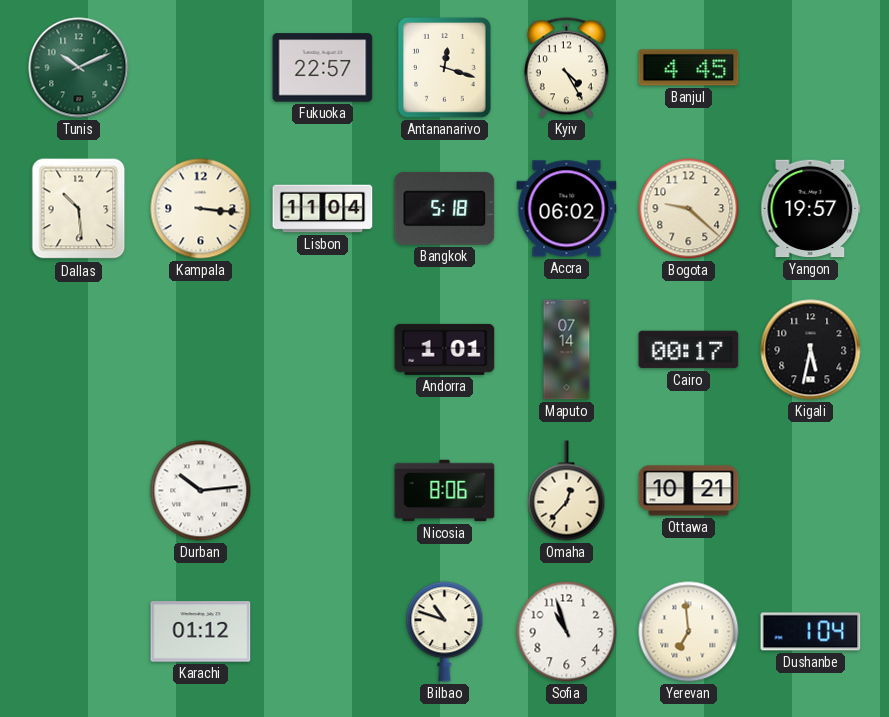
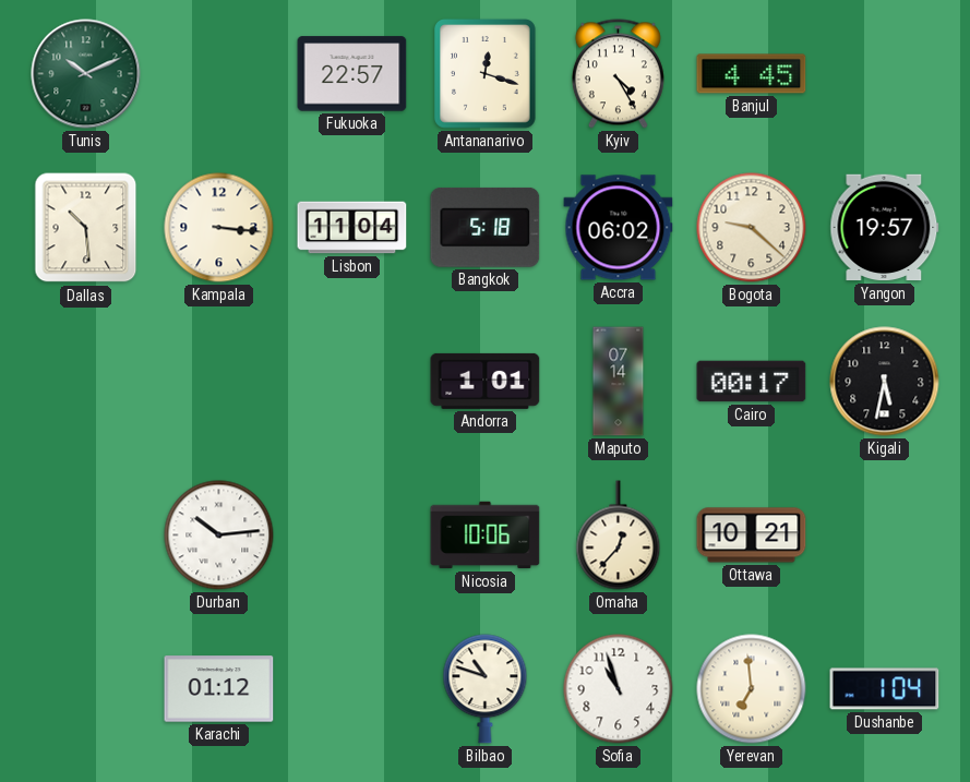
Nicosia: 8:06 -> 10:06 (486, 536)
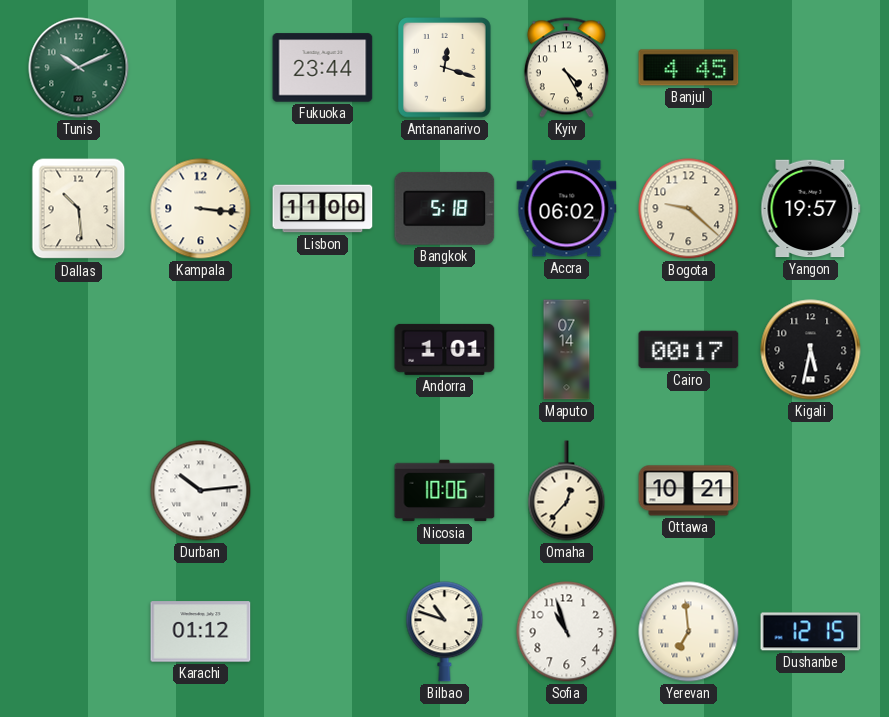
Fukuoka: 22:57 -> 23:44 (323, 68)
Lisbon: 11:04 -> 11:00 (323, 209)
Dushanbe: 1:04 -> 12:15 (811, 632)
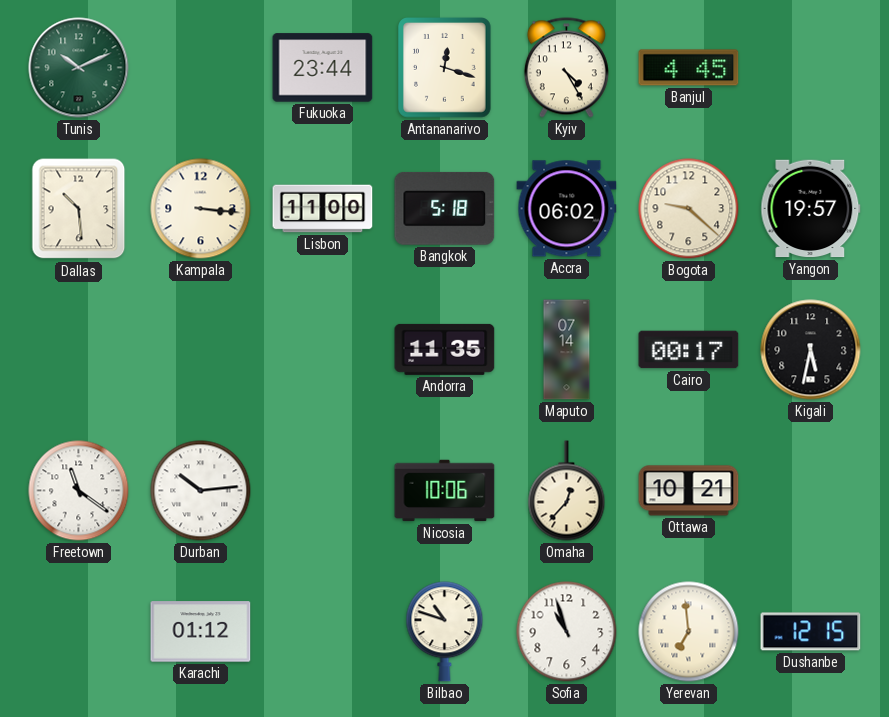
Andorra: 1:01 -> 11:35 (445, 349)
Freetown: none -> 11:21 (79, 491)
